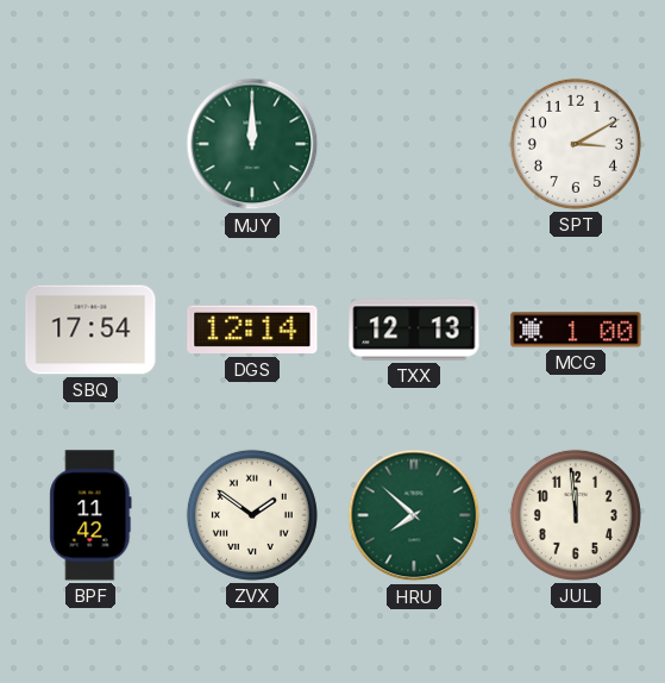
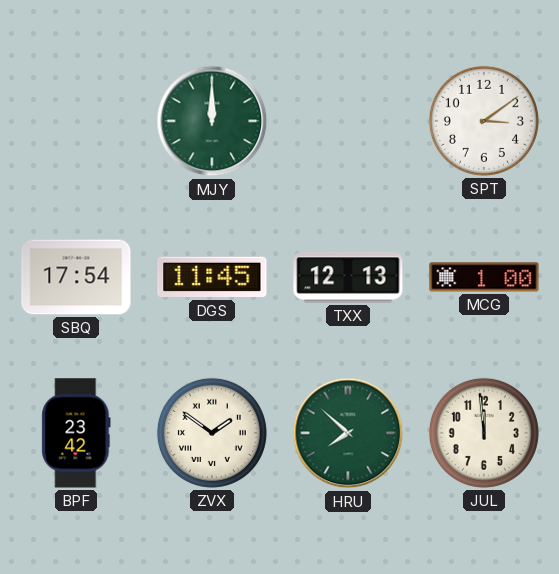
SPT: 3:10 -> 3:09 (484, 121)
DGS: 12:14 -> 11:45 (212, 277)
BPF: 11:42 -> 23:42 (76, 433)
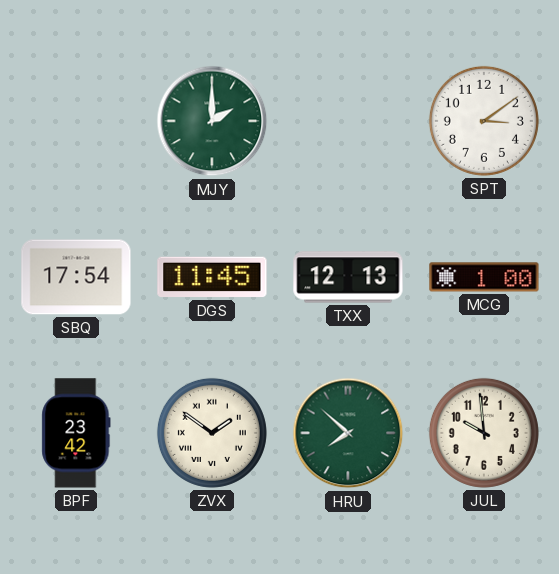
MJY: 12:00 -> 2:00 (212, 121)
JUL: 11:59 -> 9:59 (484, 433)
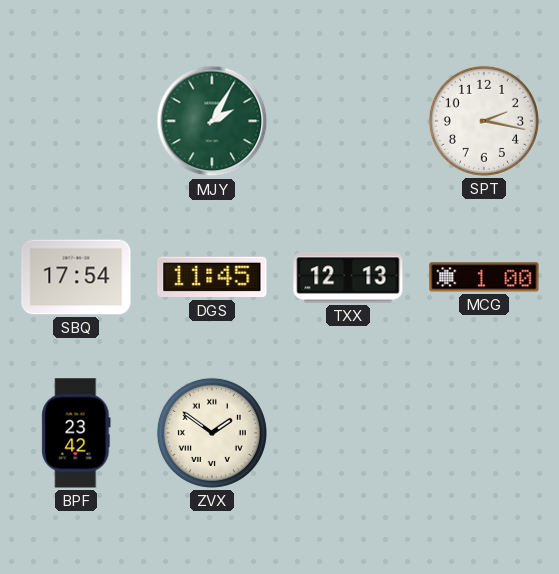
MJY: 2:00 -> 2:05 (212, 121)
SPT: 3:09 -> 2:17 (484, 121)
HRU: 7:52 -> none (348, 433)
JUL: 9:59 -> none (484, 433)
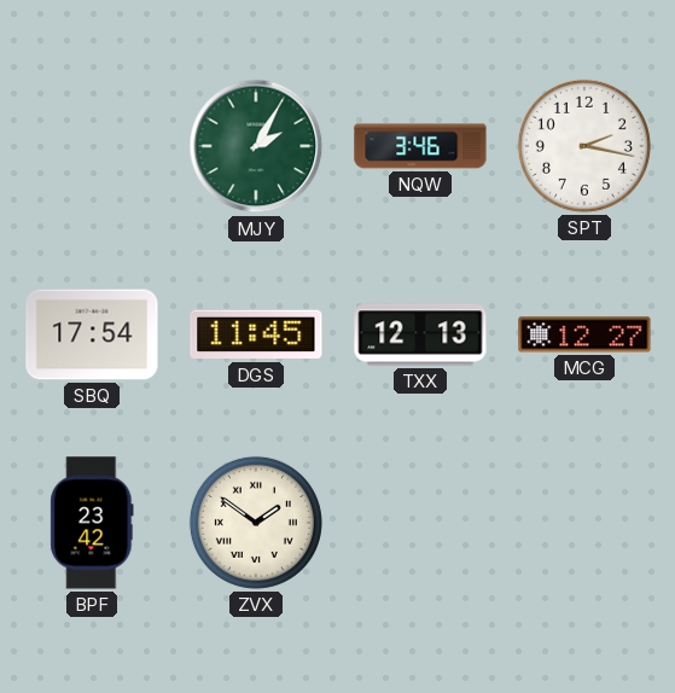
NQW: none -> 3:46 (420, 146)
MCG: 1:00 -> 12:27 (584, 334)
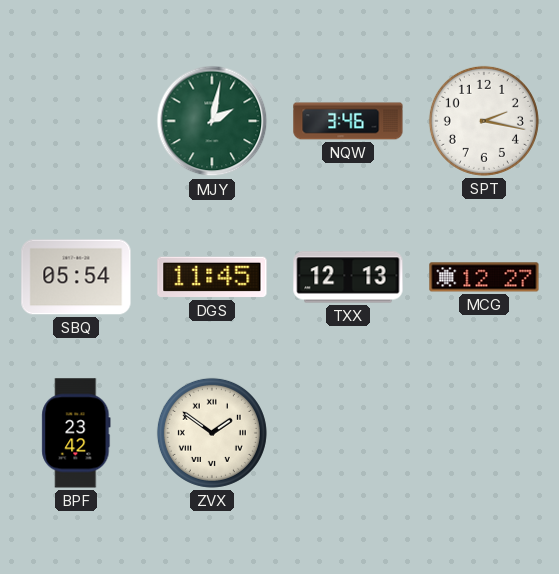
MJY: 2:05 -> 2:02 (212, 121)
SBQ: 17:54 -> 05:54 (76, 277)
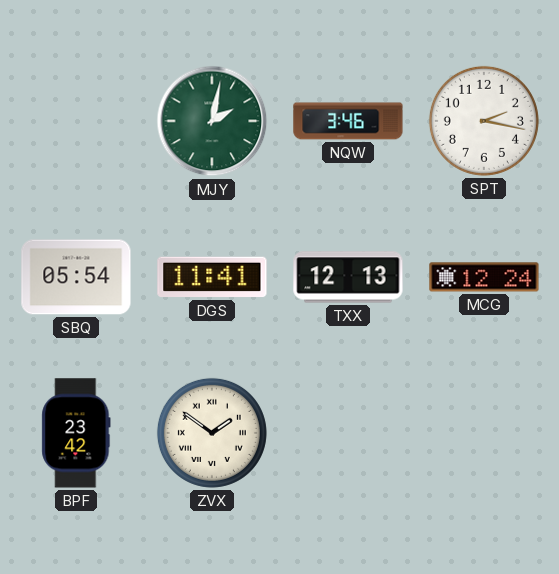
DGS: 11:45 -> 11:41 (212, 277)
MCG: 12:27 -> 12:24 (484, 277)
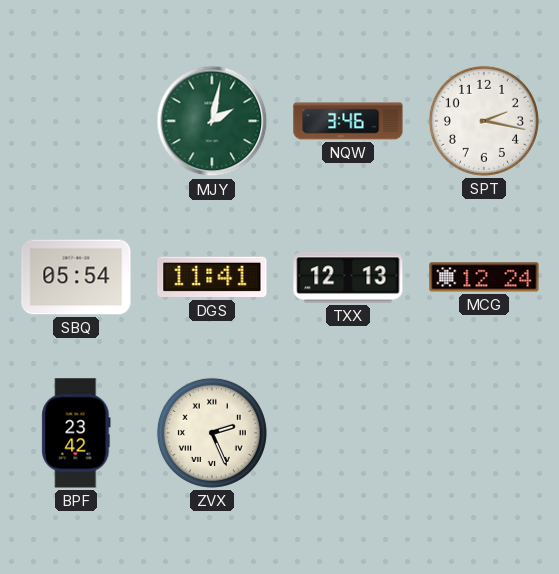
ZVX: 1:51 -> 2:26 (212, 433)
